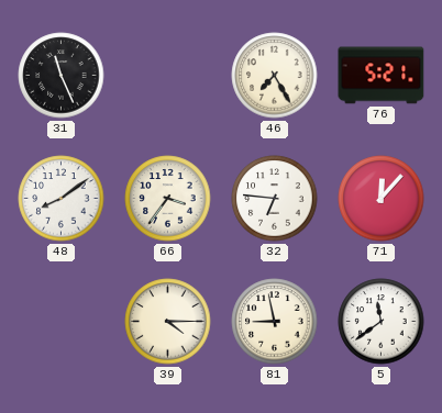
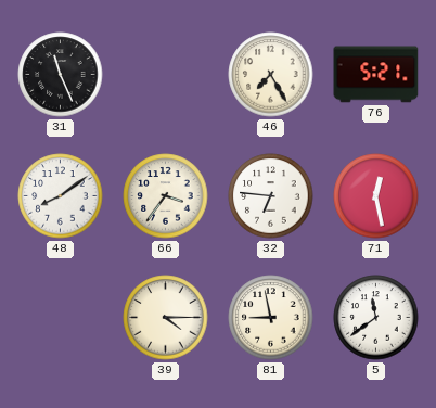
71: 12:07 -> 12:28 (376, 196)
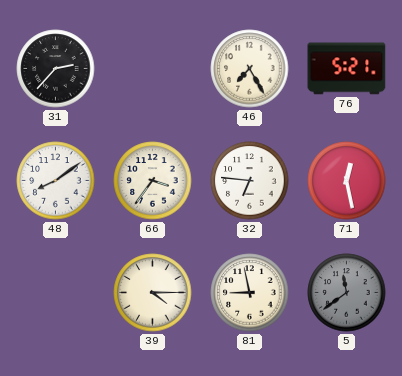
31: 11:26 -> 2:37 (56, 69)
5 dial: white -> grey (347, 293)
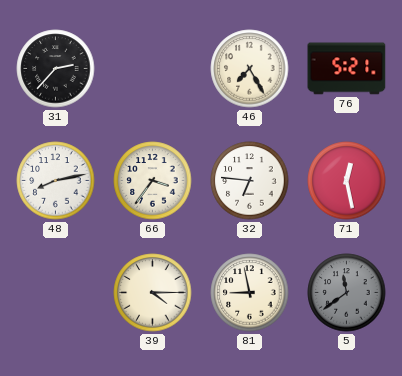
48: 8:09 -> 8:13 (56, 181)
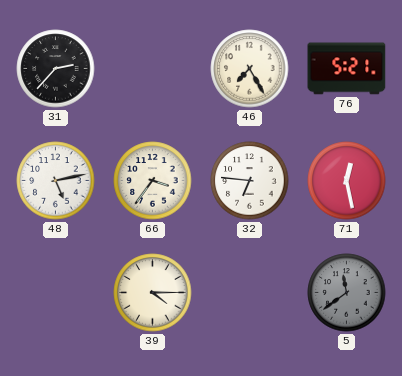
48: 8:13 -> 5:13 (56, 181)
81: 8:58 -> none (250, 293)
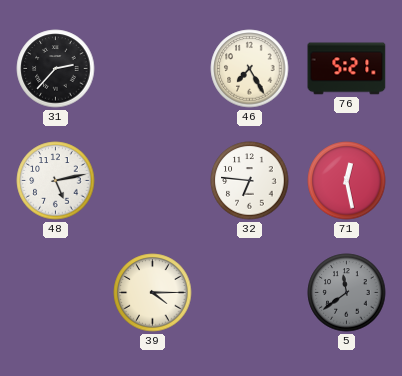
66: 3:36 -> none (153, 181)
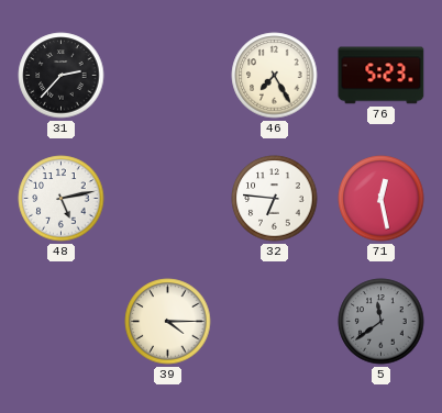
76: 5:21 -> 5:23 (382, 76)
